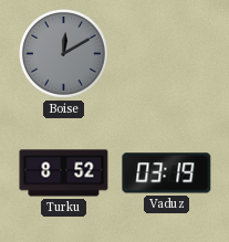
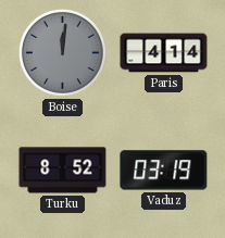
Boise: 12:10 -> 12:01 (63, 53)
Paris: none -> 4:14 (164, 53)
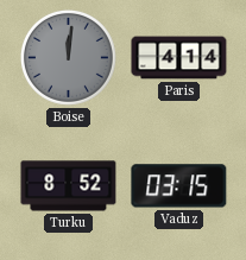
Vaduz: 03:19 -> 03:15 (179, 186)
